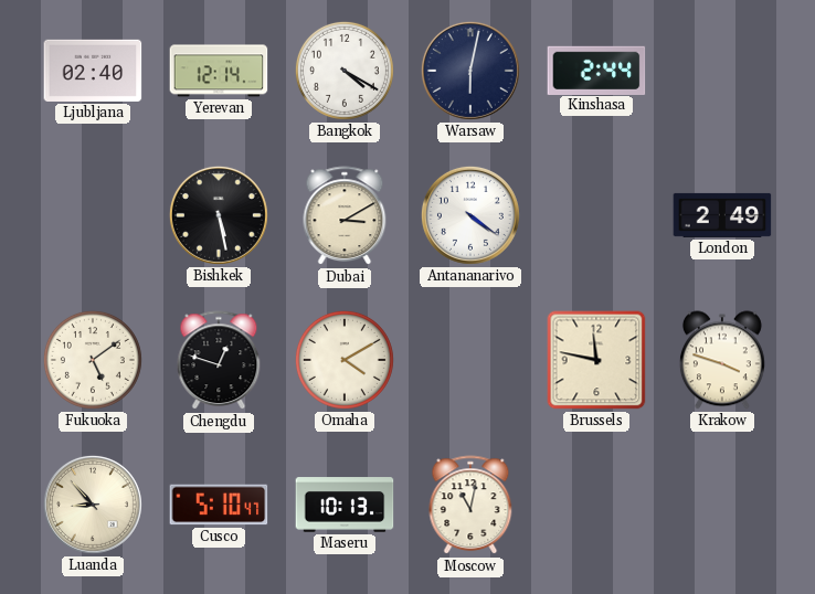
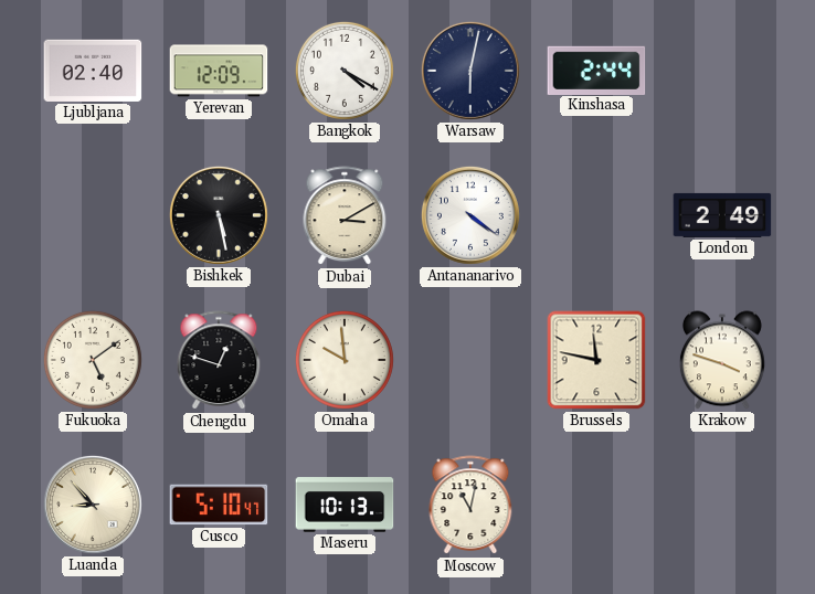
Yerevan: 12:14 -> 12:09 (219, 71)
Omaha: 4:10 -> 9:59 (345, 360)
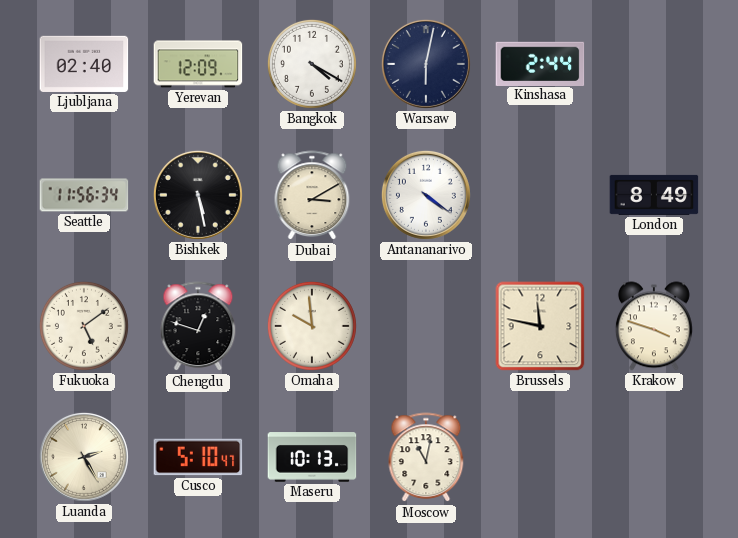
Seattle: none -> 11:56 (84, 195)
London: 2:49 -> 8:49 (654, 195)
Luanda: 8:53 -> 2:25 (84, 457)
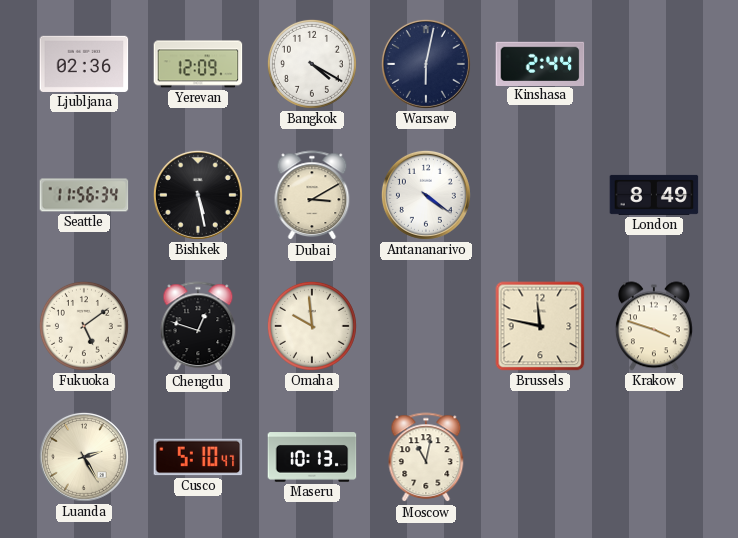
Ljubljana: 02:40 -> 02:36 (84, 64)
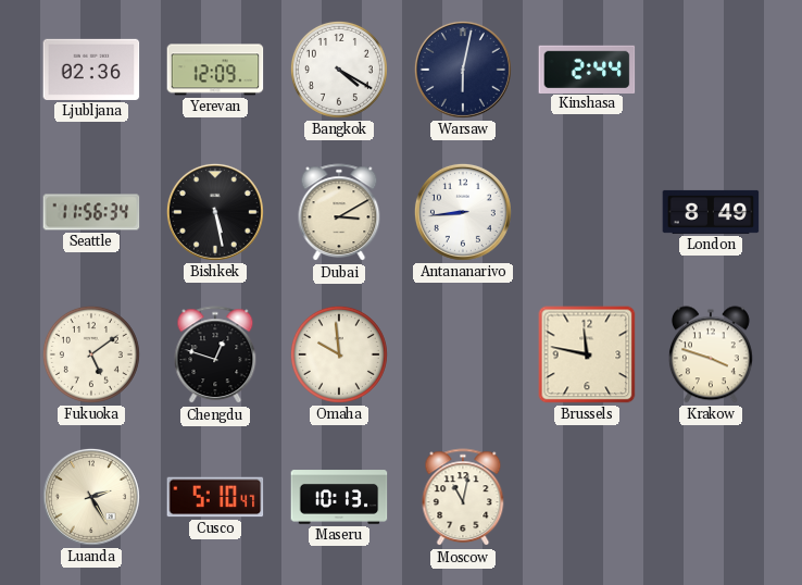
Antananarivo: 4:21 -> 8:44 (463, 212)
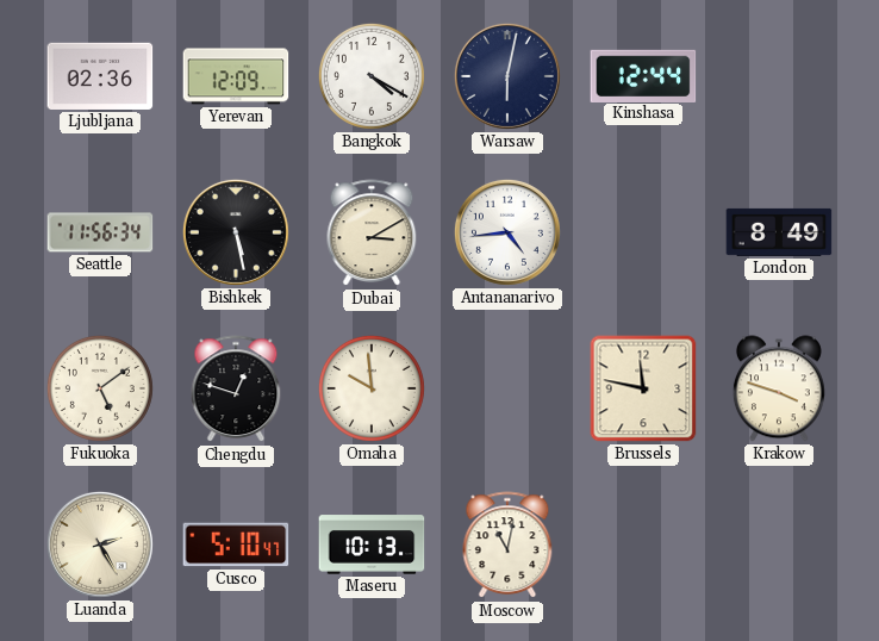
Kinshasa: 2:44 -> 12:44 (643, 75)
Antananarivo: 8:44 -> 4:44 (507, 232)
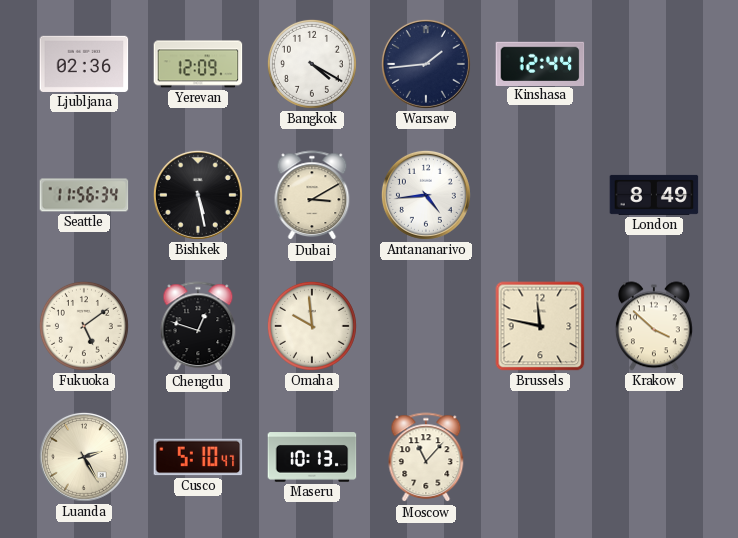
Warsaw: 6:02 -> 1:44 (426, 64)
Krakow: 3:48 -> 3:52 (654, 326)
Moscow: 11:02 -> 11:07 (426, 458)
